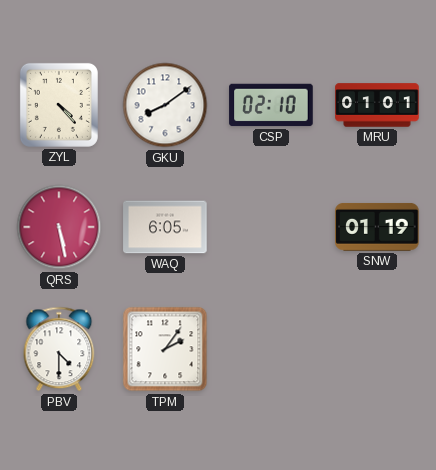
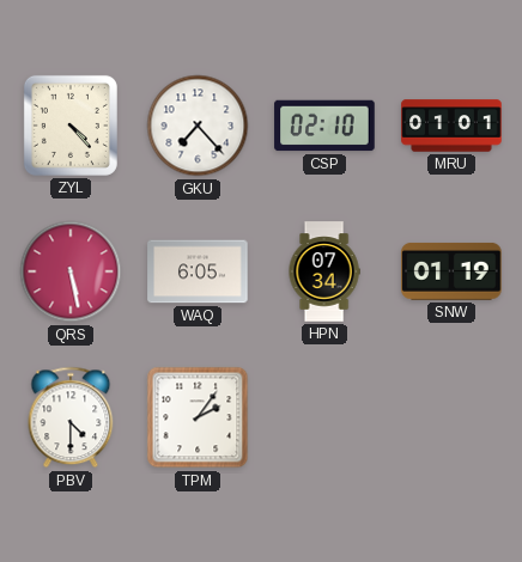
GKU: 8:09 -> 7:23 (198, 126)
HPN: none -> 07:34 (324, 271)
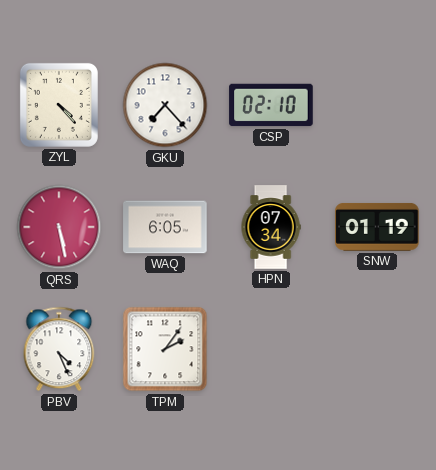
MRU: 01:01 -> none (451, 126)
PBV: 4:30 -> 4:26 (59, 349)
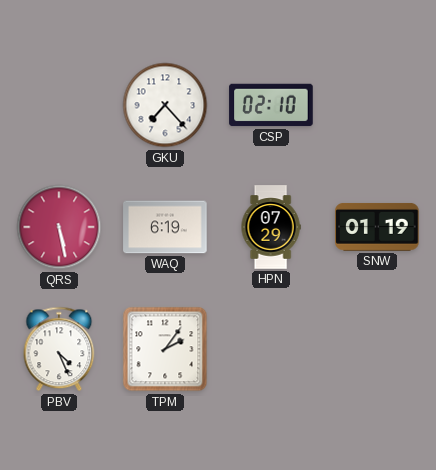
ZYL: 4:23 -> none (59, 105)
WAQ: 6:05 -> 6:19 (165, 227)
HPN: 07:34 -> 07:29 (271, 227)
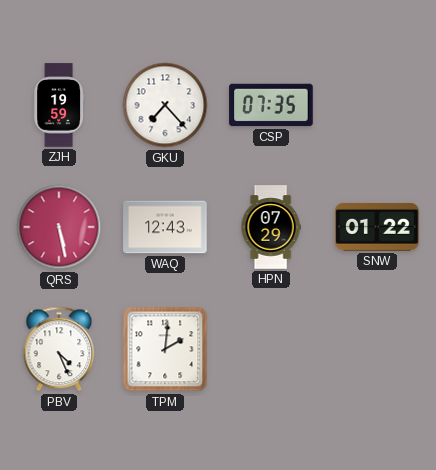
ZJH: none -> 19:59 (59, 105)
CSP: 02:10 -> 07:35 (271, 105)
WAQ: 6:19 -> 12:43 (165, 227)
SNW: 01:19 -> 01:22 (377, 227)
TPM: 2:06 -> 2:01 (165, 349)
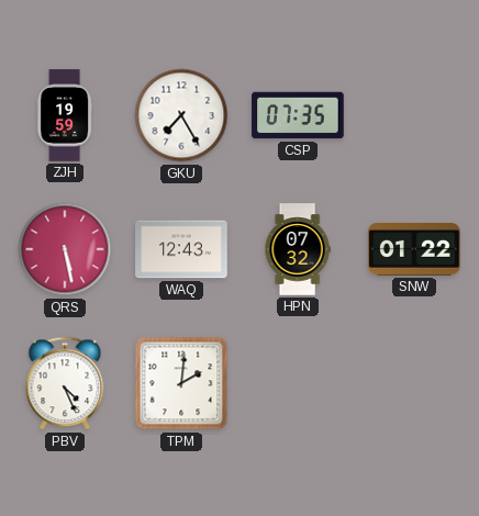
GKU: 7:23 -> 7:25 (181, 115)
HPN: 07:29 -> 07:32 (298, 249)
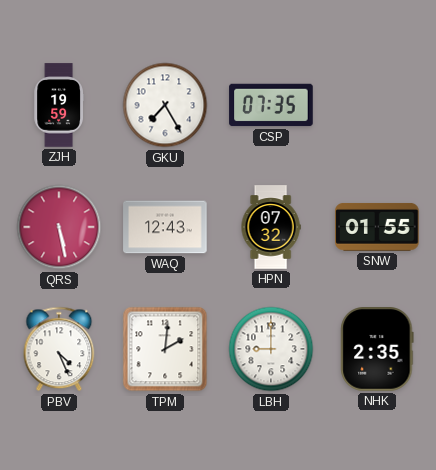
SNW: 01:22 -> 01:55 (377, 227)
LBH: none -> 9:00 (271, 349)
NHK: none -> 2:35 (377, 349)
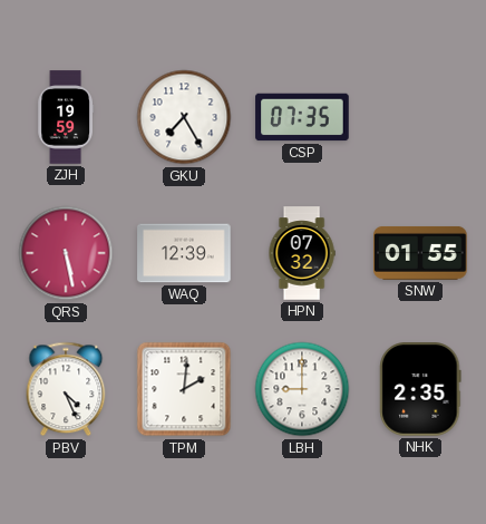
WAQ: 12:43 -> 12:39 (184, 253)
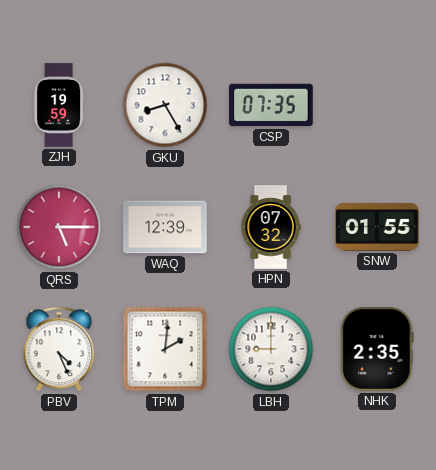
GKU: 7:25 -> 8:25 (165, 105)
QRS: 5:28 -> 5:15 (59, 227)
